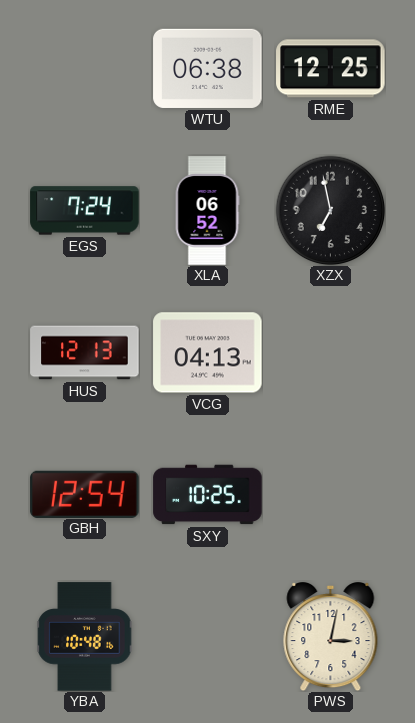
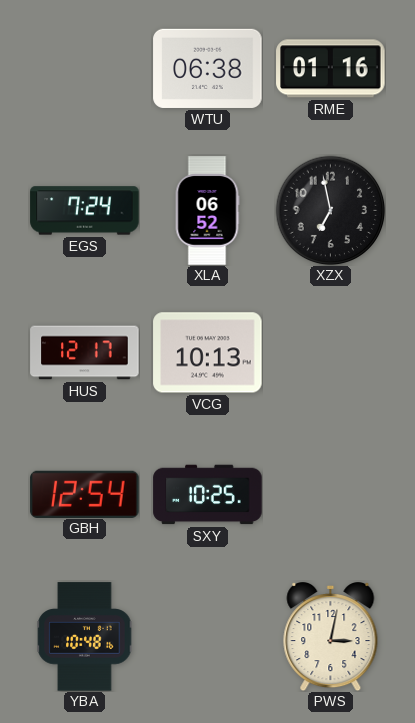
RME: 12:25 -> 01:16 (331, 69)
HUS: 12:13 -> 12:17 (85, 353)
VCG: 04:13 -> 10:13 (208, 353)
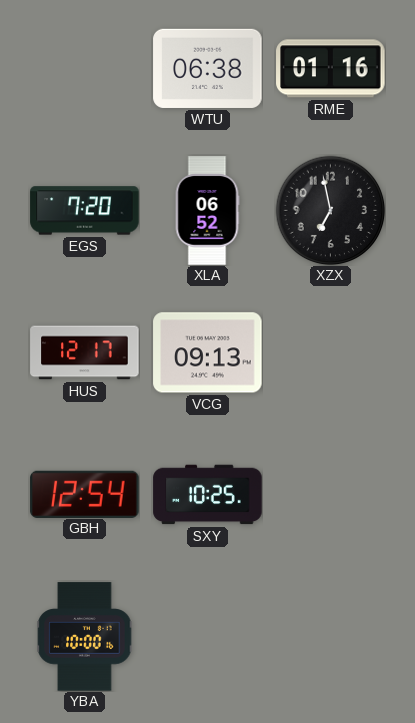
EGS: 7:24 -> 7:20 (85, 211)
VCG: 10:13 -> 09:13 (208, 353)
YBA: 10:48 -> 10:00 (85, 637)
PWS: 3:02 -> none (331, 636)
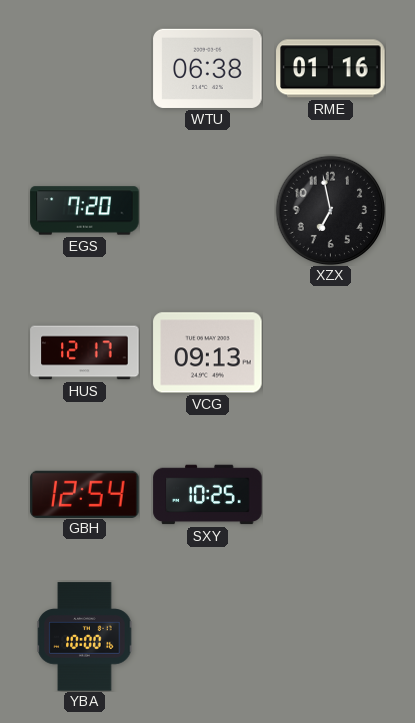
XLA: 06:52 -> none (207, 211)
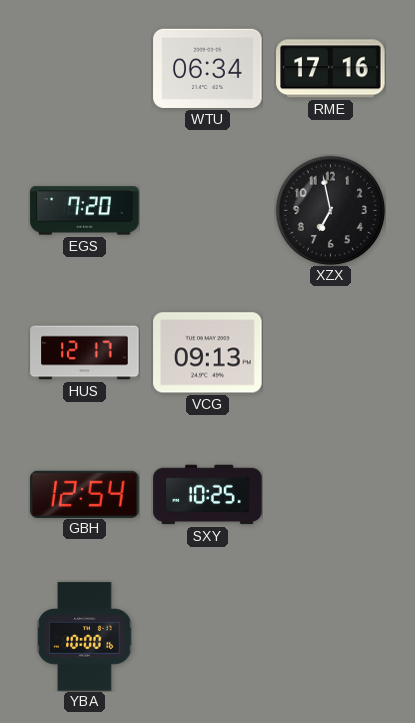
WTU: 06:38 -> 06:34 (208, 68)
RME: 01:16 -> 17:16 (331, 69)
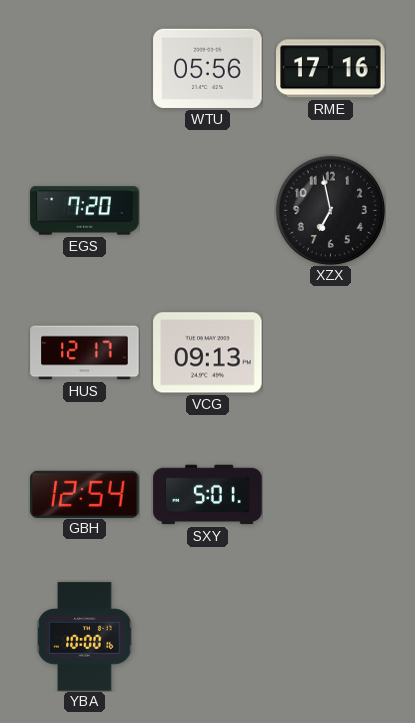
WTU: 06:34 -> 05:56 (208, 68)
SXY: 10:25 -> 5:01 (208, 495)
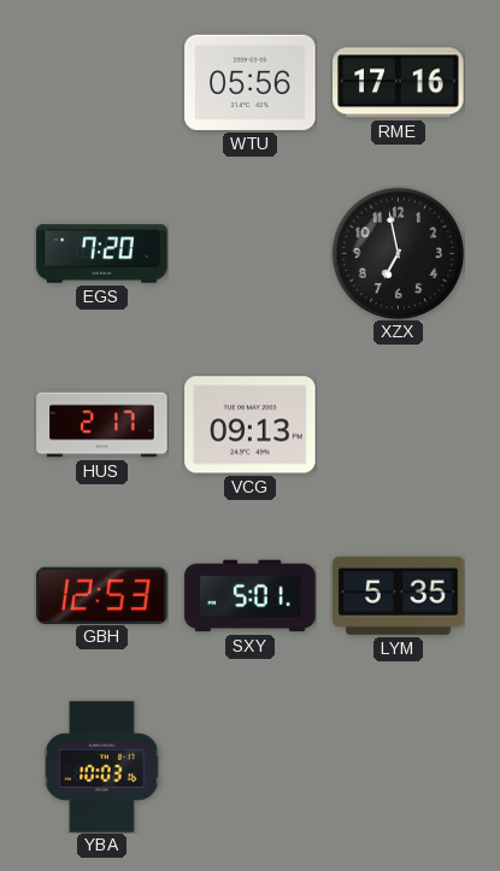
HUS: 12:17 -> 2:17 (102, 425)
GBH: 12:54 -> 12:53 (102, 595)
LYM: none -> 5:35 (399, 595)
YBA: 10:00 -> 10:03 (102, 767)
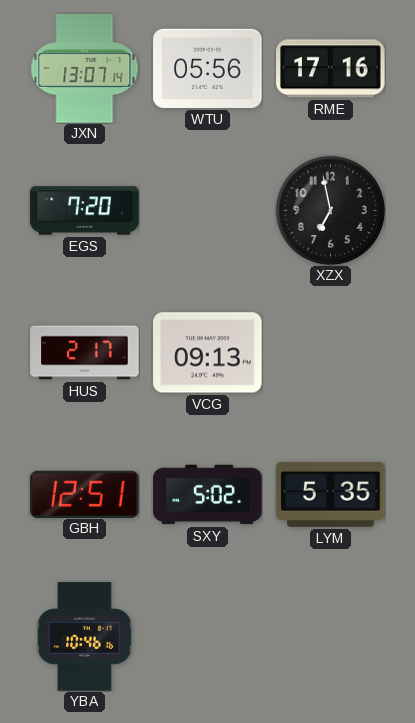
JXN: none -> 13:07 (85, 69)
GBH: 12:53 -> 12:51 (85, 494)
SXY: 5:01 -> 5:02 (208, 495)
YBA: 10:03 -> 10:46 (85, 637)
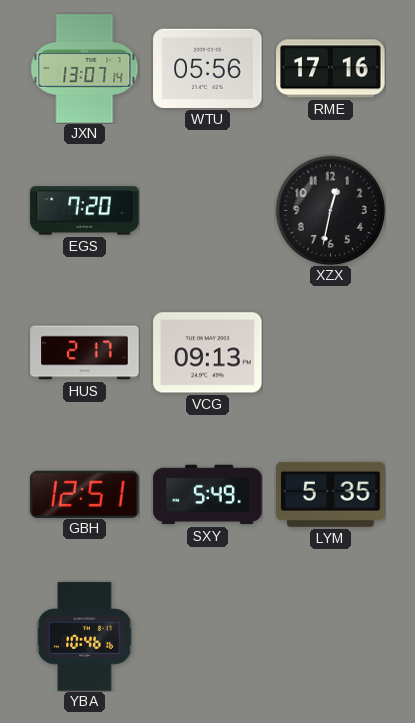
XZX: 6:58 -> 12:32 (330, 210)
SXY: 5:02 -> 5:49 (208, 495)
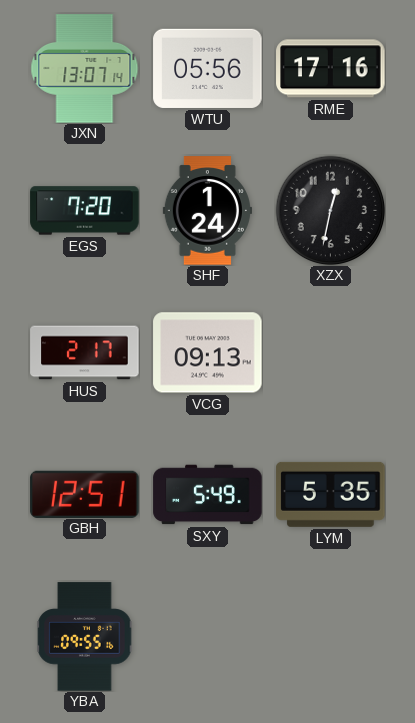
SHF: none -> 1:24 (207, 211)
YBA: 10:46 -> 09:55 (85, 637)
